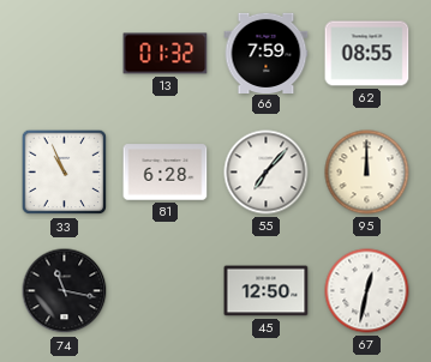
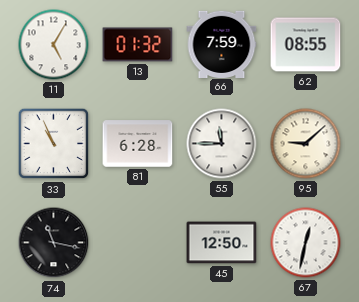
11: none -> 5:05 (54, 45)
55: 7:07 -> 11:45 (222, 144)
95: 12:00 -> 9:08 (306, 144)
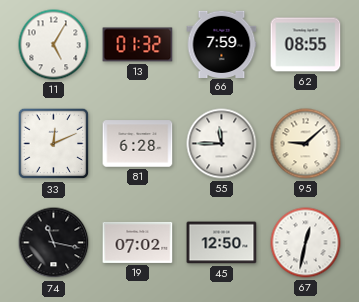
33: 10:56 -> 12:11 (54, 144)
19: none -> 07:02 (138, 242)
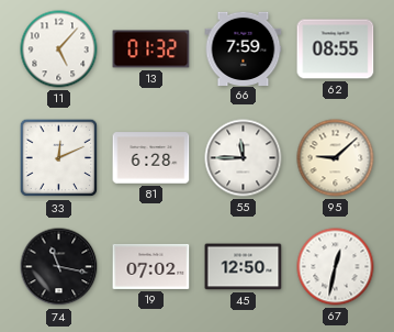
11: 5:05 -> 5:07 (59, 49)
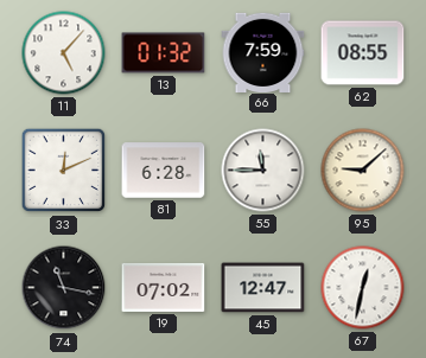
45: 12:50 -> 12:47 (263, 288)
